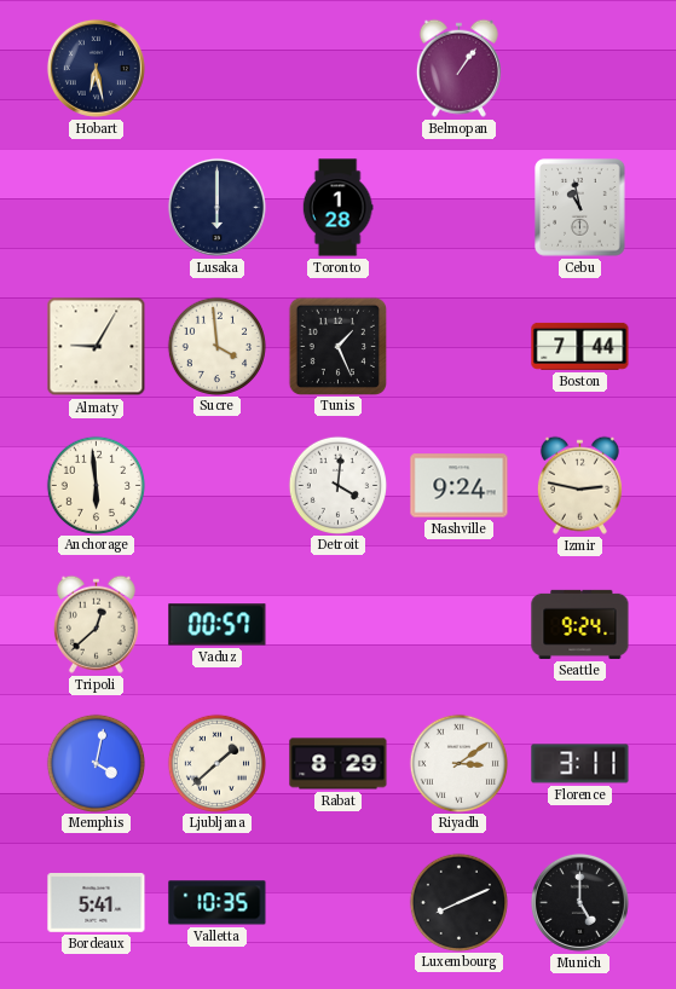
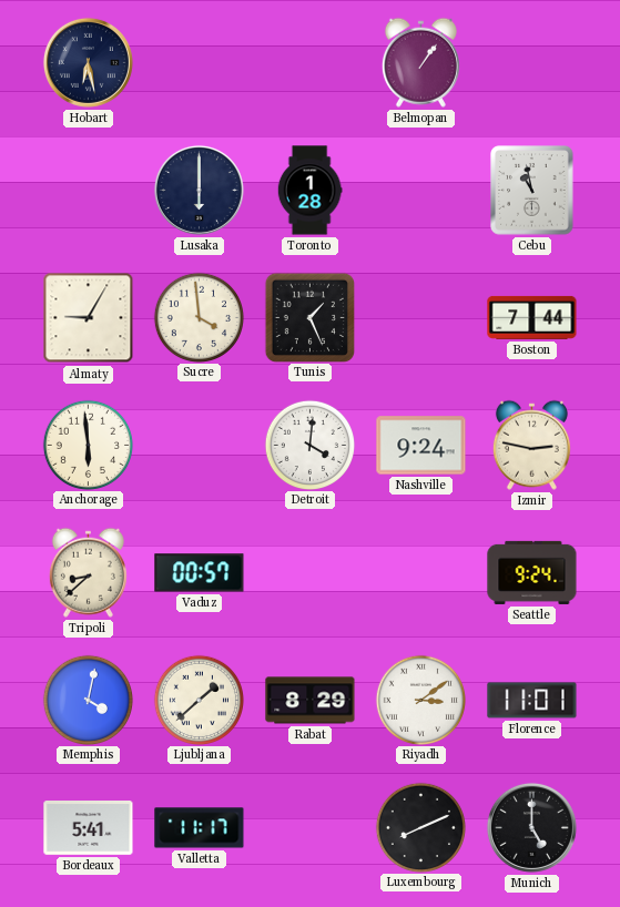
Tripoli: 12:38 -> 8:38 (88, 572)
Florence: 3:11 -> 11:01 (532, 701)
Valletta: 10:35 -> 11:17 (200, 828)
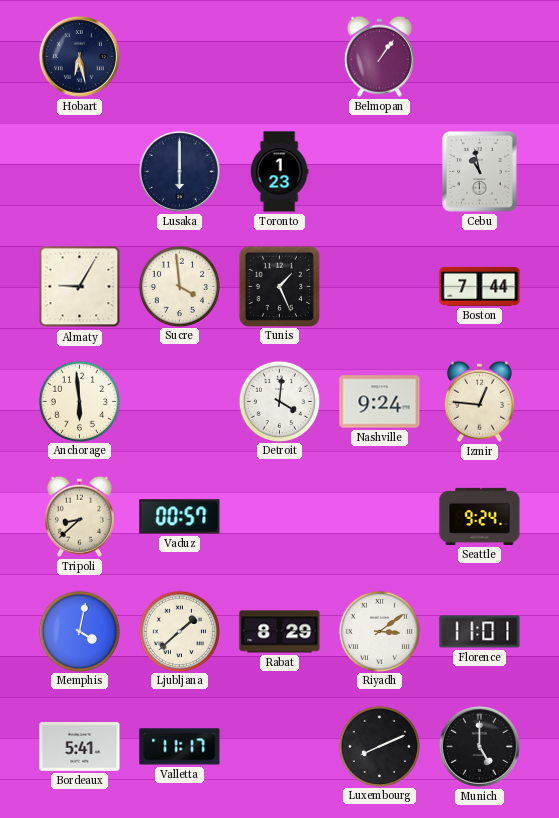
Toronto: 1:28 -> 1:23 (279, 172)
Izmir: 2:47 -> 12:46 (479, 401)
